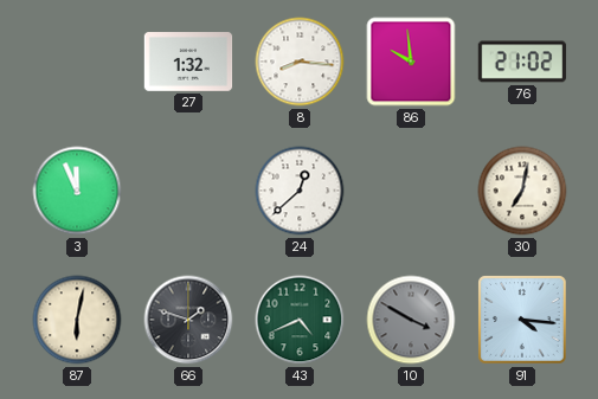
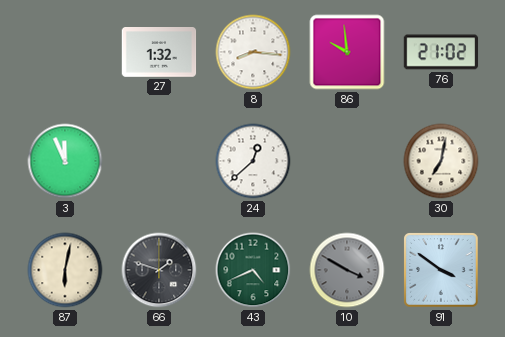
91: 4:16 -> 3:51 (441, 270)
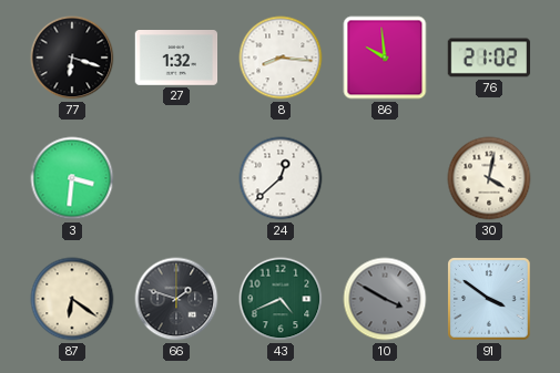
77: none -> 6:18 (72, 58)
3: 11:56 -> 3:31 (72, 178)
30: 7:02 -> 4:02 (489, 178)
87: 6:02 -> 6:21 (72, 299)
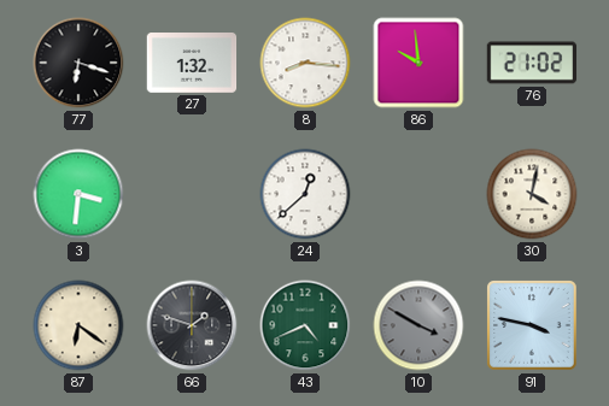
91: 3:51 -> 3:47 (532, 325)
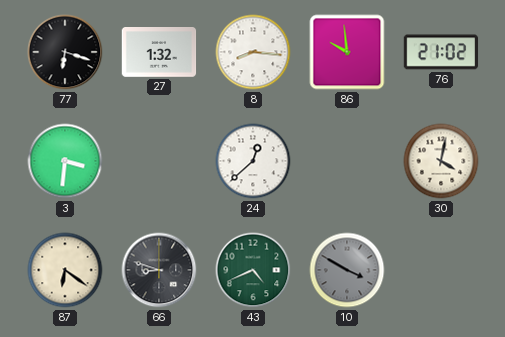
66: 1:48 -> 8:48 (159, 270)
91: 3:47 -> none (532, 325)
